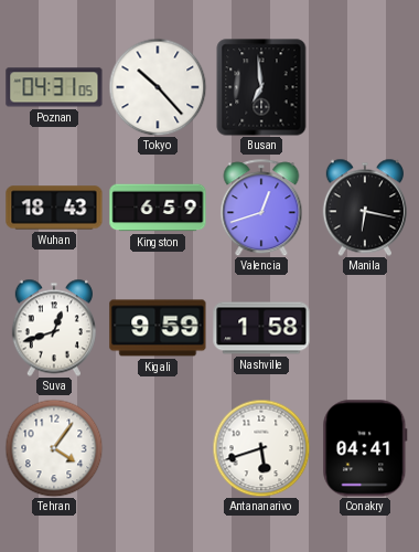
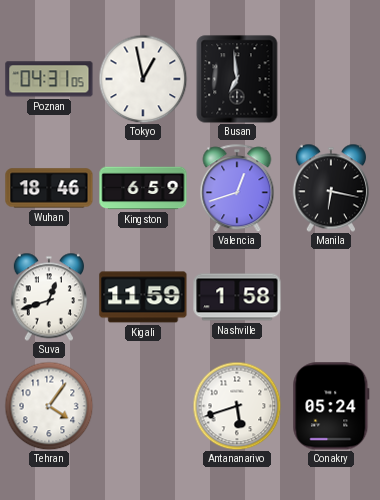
Tokyo: 10:23 -> 12:58 (143, 79)
Wuhan: 18:43 -> 18:46 (49, 188)
Kigali: 9:59 -> 11:59 (143, 297)
Conakry: 04:41 -> 05:24 (331, 406)
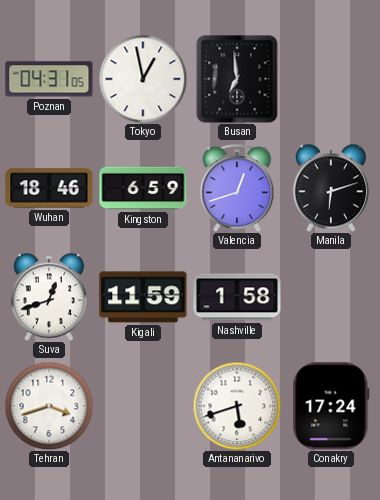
Manila: 6:17 -> 6:12 (331, 188)
Tehran: 4:06 -> 3:42 (49, 406)
Conakry: 05:24 -> 17:24 (331, 406)
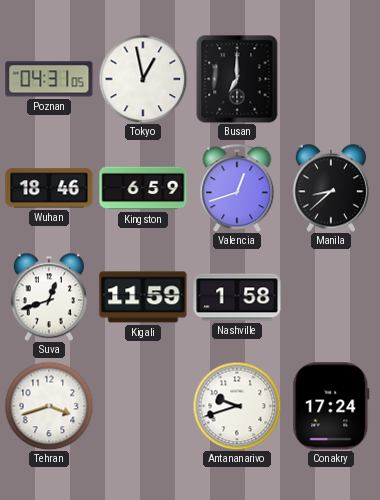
Busan: 6:59 -> 7:00 (237, 79)
Manila: 6:12 -> 8:38 (331, 188)
Antananarivo: 5:42 -> 9:42 (237, 406)
